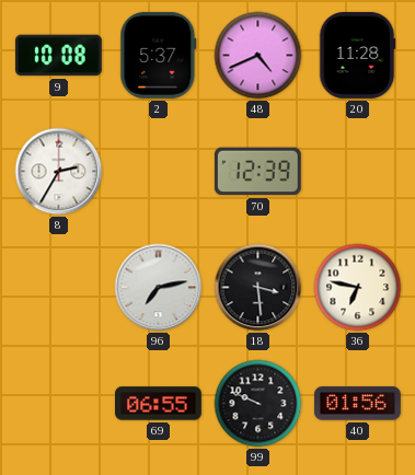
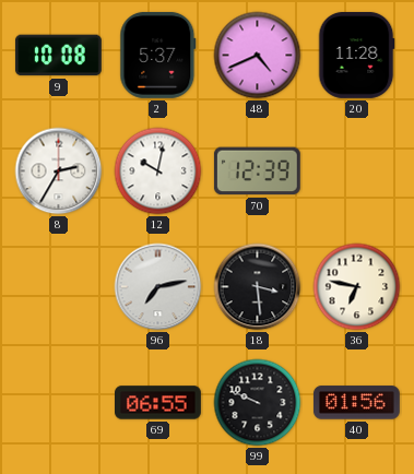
12: none -> 10:02 (158, 171)
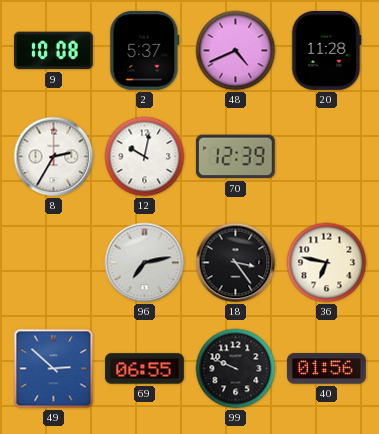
18: 3:29 -> 3:24 (236, 263)
49: none -> 2:52 (54, 369)
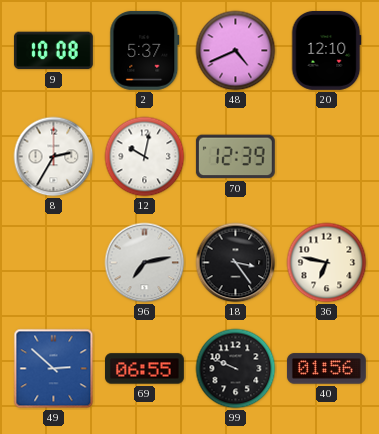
20: 11:28 -> 12:10 (326, 51)
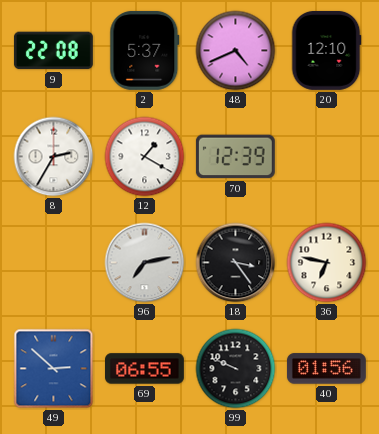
9: 10:08 -> 22:08 (53, 51)
12: 10:02 -> 1:20 (145, 157)
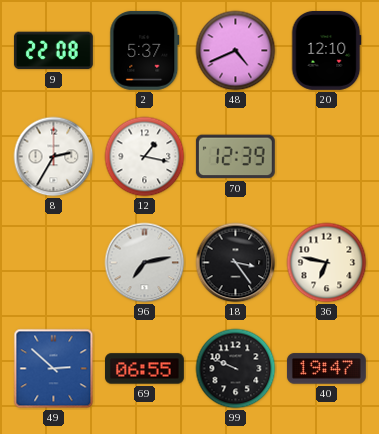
12: 1:20 -> 1:17 (145, 157)
40: 01:56 -> 19:47 (326, 369)
